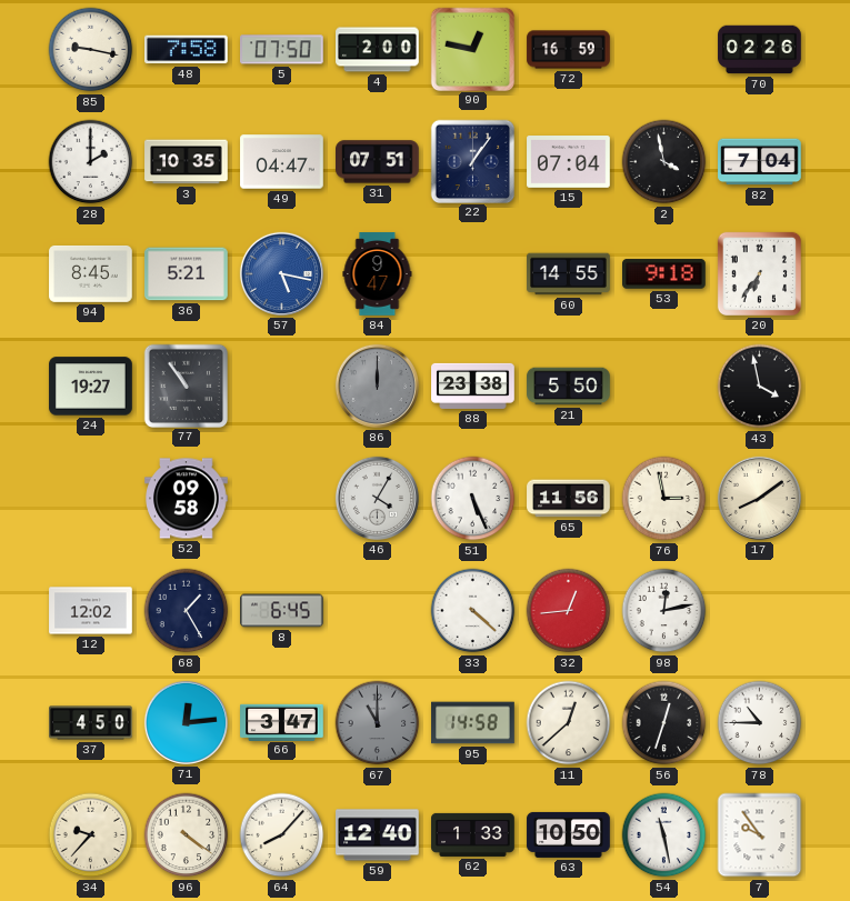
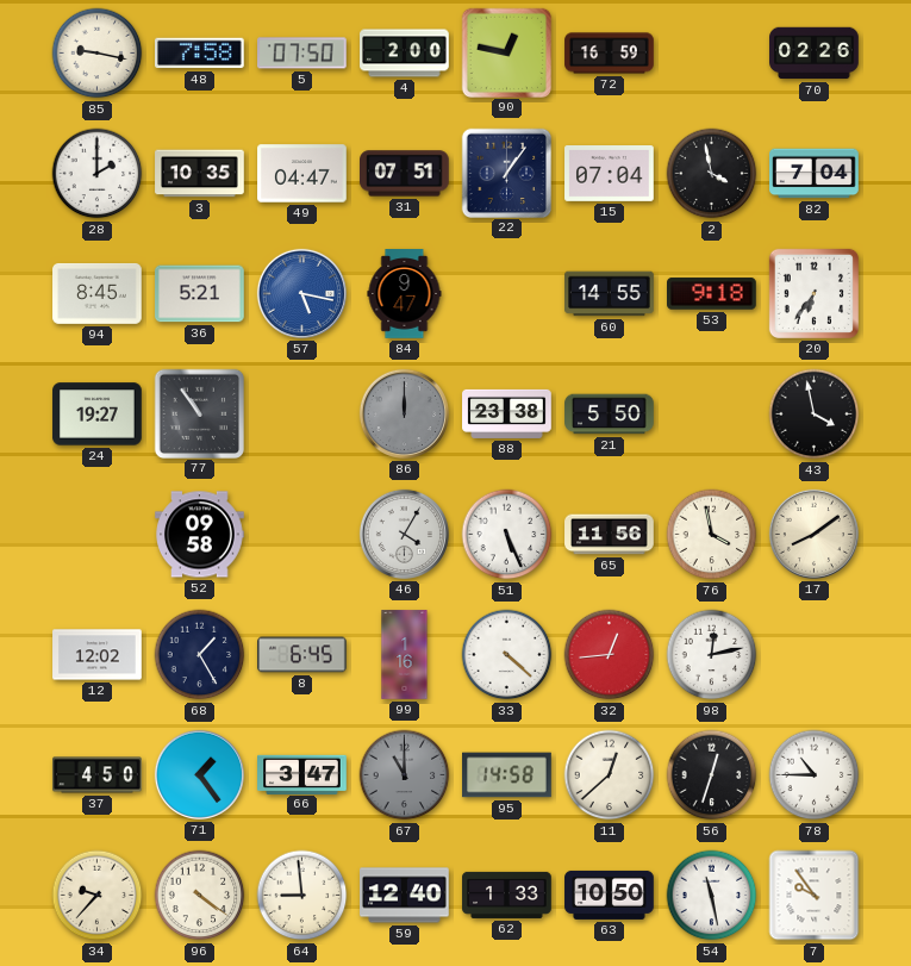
76: 2:58 -> 3:58 (712, 535)
99: none -> 1:16 (405, 655)
71: 12:14 -> 1:24 (199, 774)
64: 8:07 -> 8:59 (302, 896)
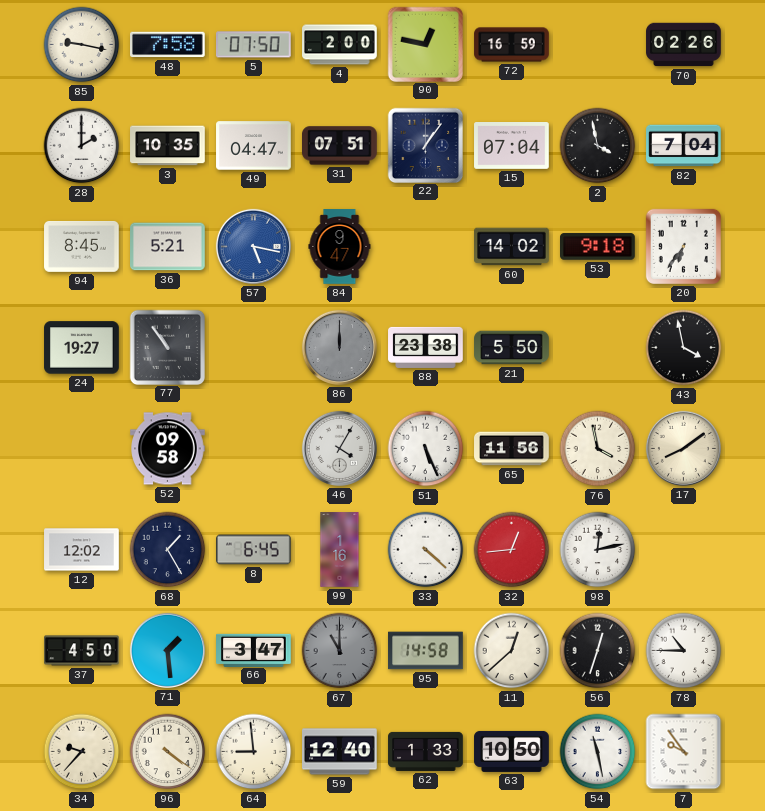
60: 14:55 -> 14:02 (512, 247)
71: 1:24 -> 1:29 (167, 650)
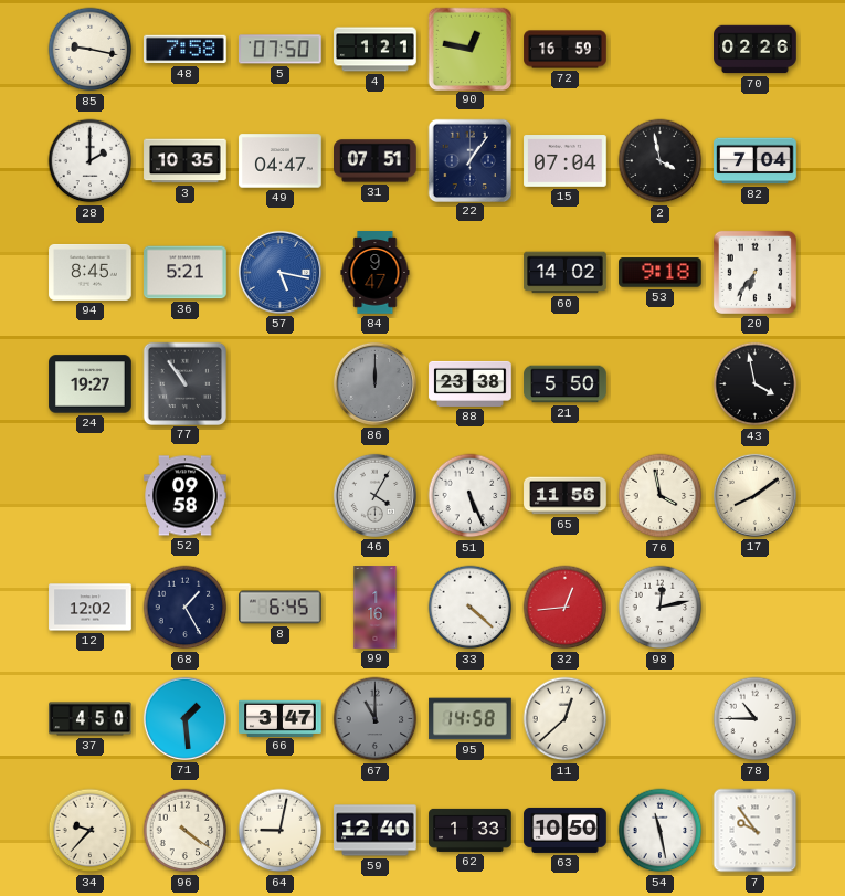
4: 2:00 -> 1:21 (376, 50)
56: 12:33 -> none (598, 651)
64: 8:59 -> 9:02 (281, 831)
